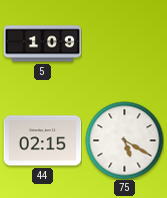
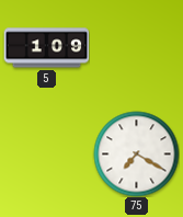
44: 02:15 -> none (42, 141)
75: 5:20 -> 7:20 (136, 153)
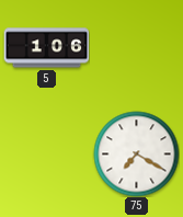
5: 1:09 -> 1:06 (46, 48)
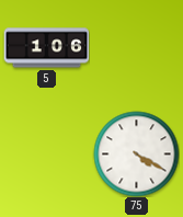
75: 7:20 -> 4:20 (136, 153)
